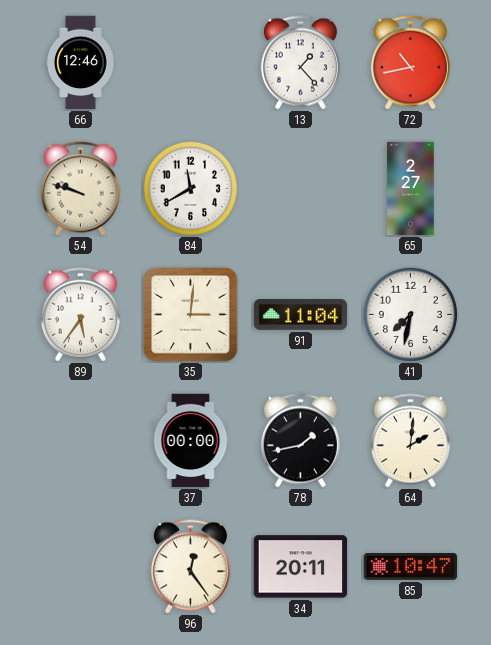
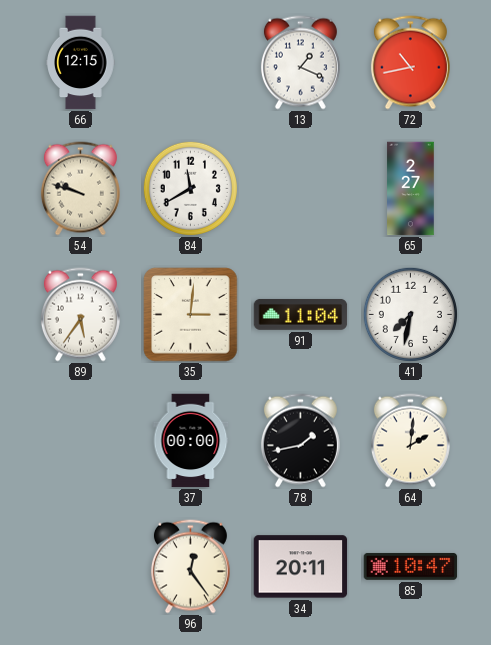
66: 12:46 -> 12:15 (81, 63)
13: 1:23 -> 1:19 (300, 63)
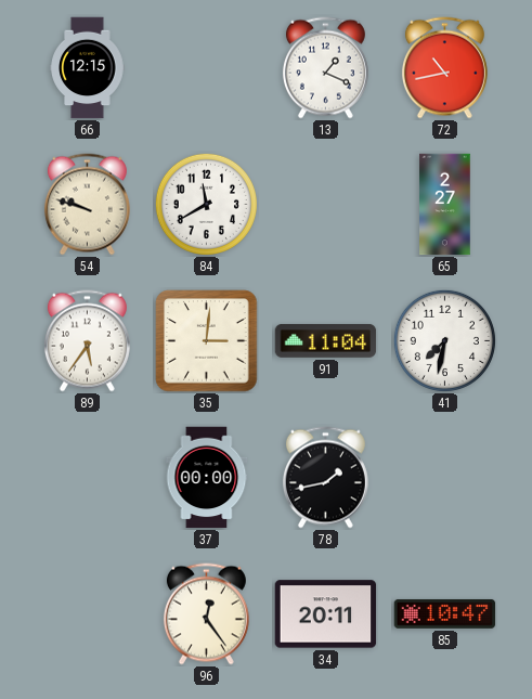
64: 2:01 -> none (410, 441)
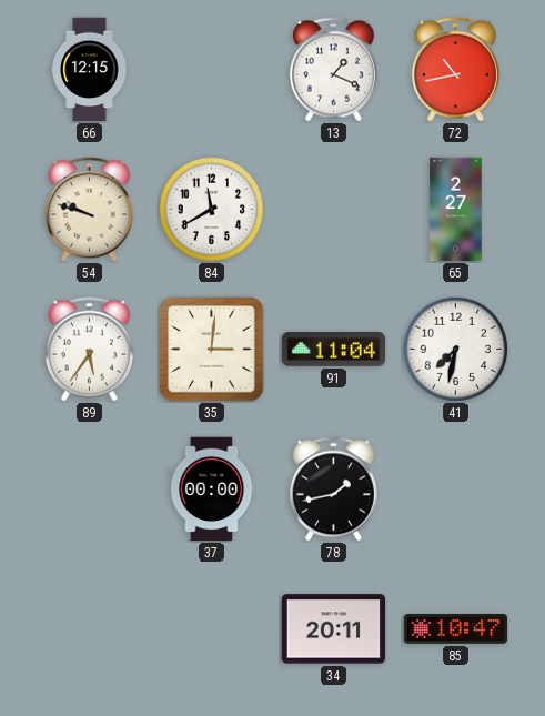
96: 12:24 -> none (206, 614)
